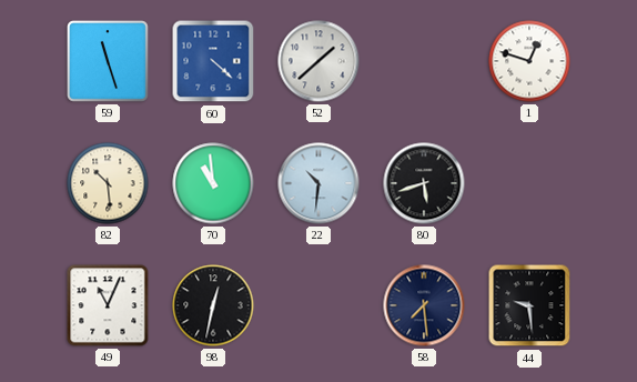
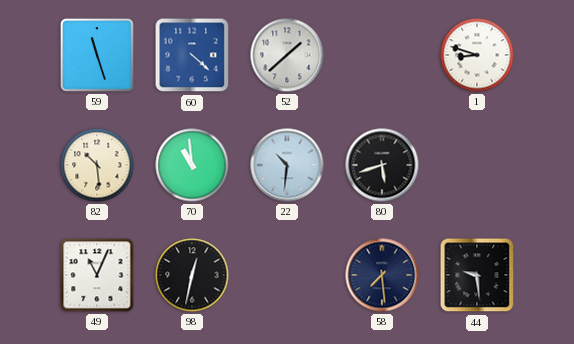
1: 12:48 -> 8:48 (477, 55)
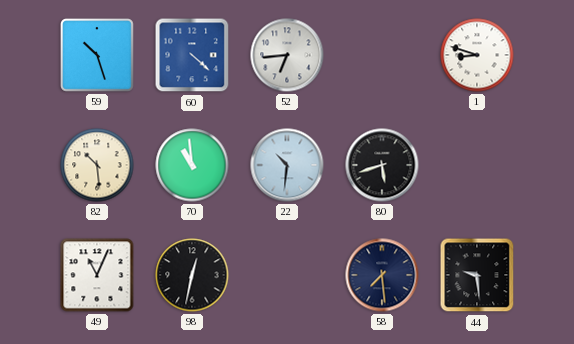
59: 11:27 -> 10:27 (98, 56)
52: 1:38 -> 6:44 (287, 55)
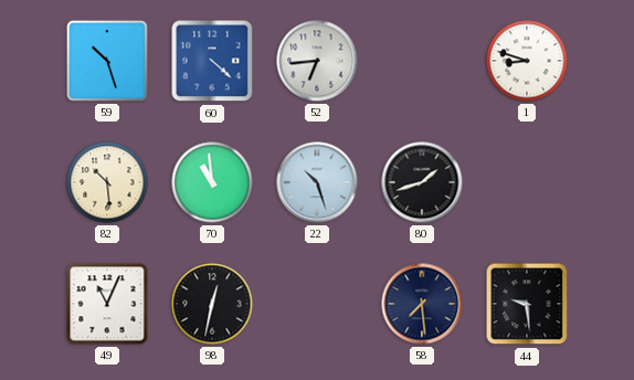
22: 10:31 -> 10:27 (317, 182)
80: 5:42 -> 1:42 (422, 182)
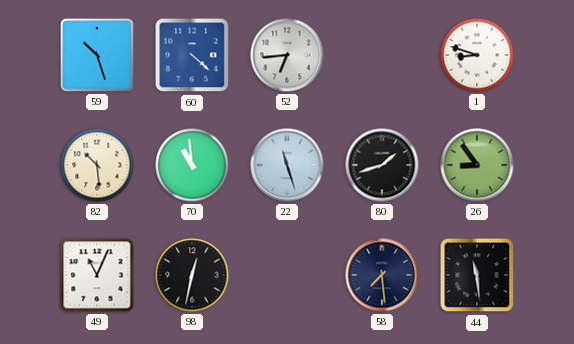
22: 10:27 -> 11:27 (287, 165)
26: none -> 8:54 (477, 165)
44: 9:29 -> 11:29 (477, 275)
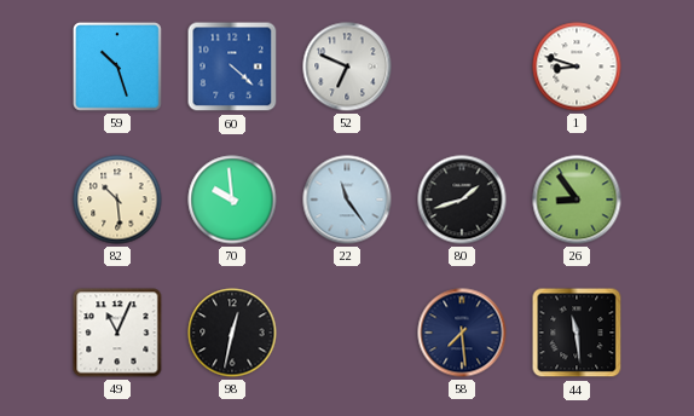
52: 6:44 -> 6:49 (347, 67)
70: 10:59 -> 9:59 (232, 200)
22: 11:27 -> 11:24 (347, 200)
